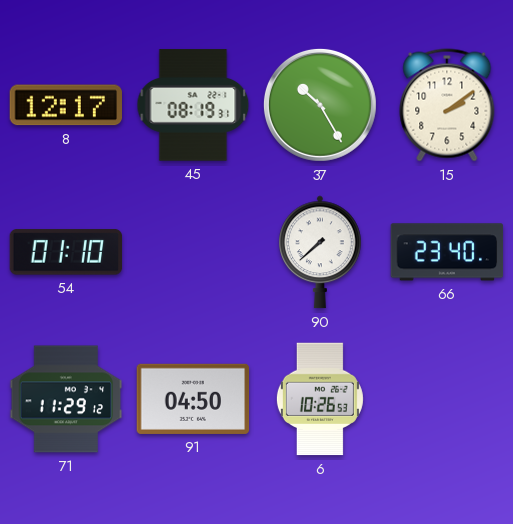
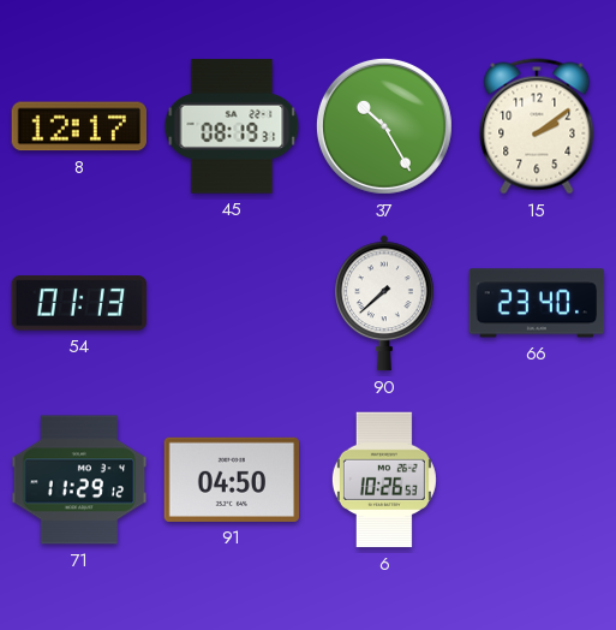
54: 01:10 -> 01:13 (79, 303)
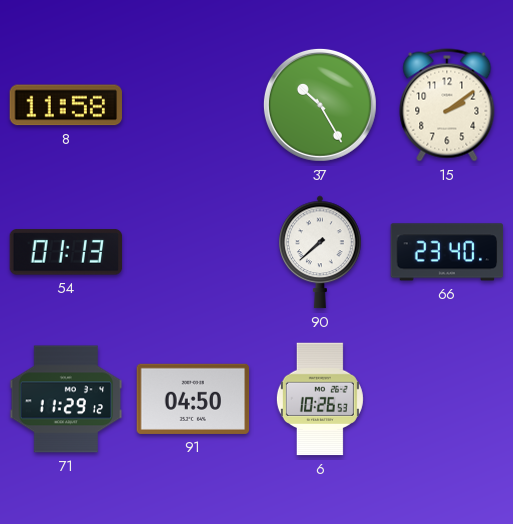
8: 12:17 -> 11:58 (65, 105)
45: 08:19 -> none (232, 126)
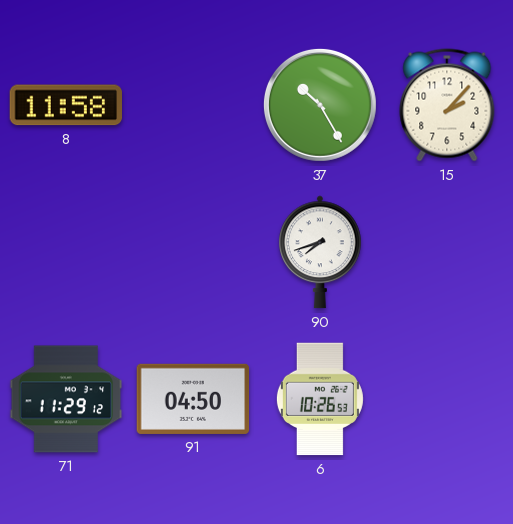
15: 2:09 -> 2:07 (447, 105)
54: 01:13 -> none (66, 252)
90: 7:38 -> 7:42 (321, 252)
66: 23:40 -> none (447, 252)
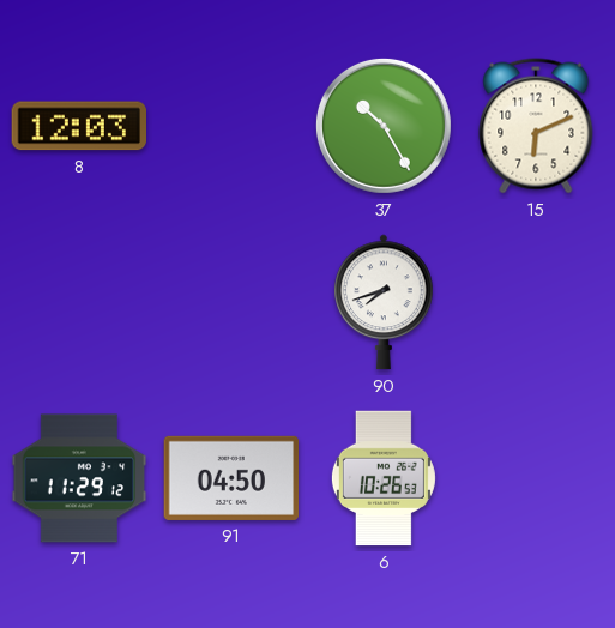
8: 11:58 -> 12:03 (78, 126)
15: 2:07 -> 6:11 (536, 126)
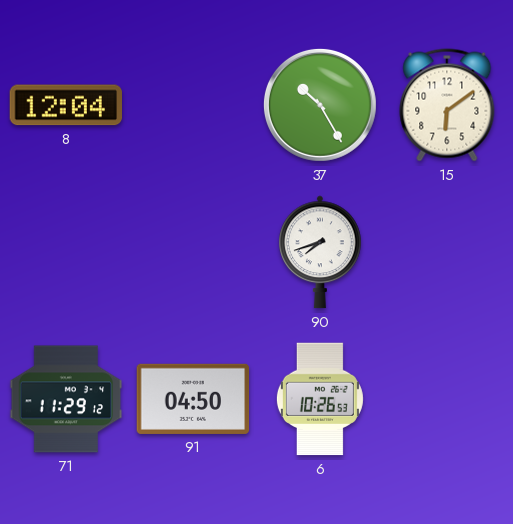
8: 12:03 -> 12:04 (65, 105)
15: 6:11 -> 6:09 (447, 105)
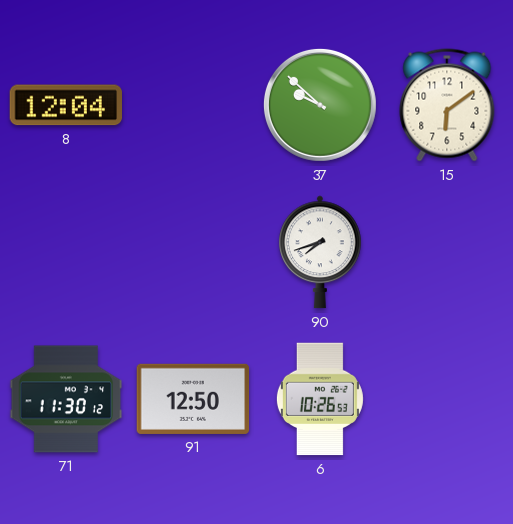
37: 10:25 -> 9:52 (320, 105)
71: 11:29 -> 11:30 (66, 399)
91: 04:50 -> 12:50 (193, 399)
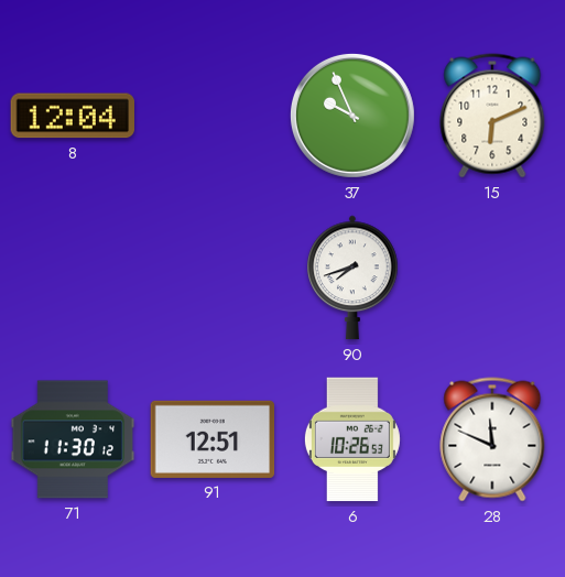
37: 9:52 -> 9:56 (352, 116)
15: 6:09 -> 6:11 (492, 116)
91: 12:50 -> 12:51 (213, 439)
28: none -> 11:49 (492, 439)
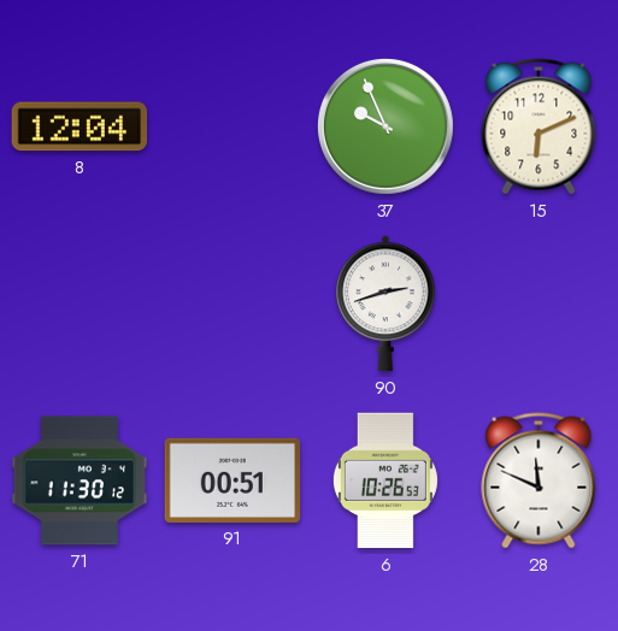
90: 7:42 -> 2:42 (387, 303)
91: 12:51 -> 00:51 (233, 480)
